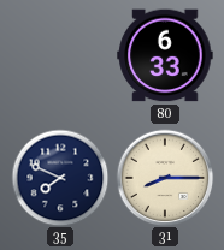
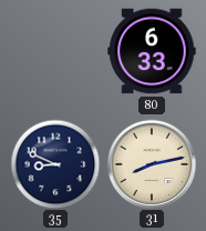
35: 7:49 -> 8:49 (55, 164)
31: 8:15 -> 8:13 (152, 164)
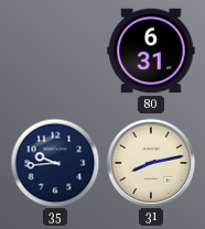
80: 6:33 -> 6:31 (151, 51)
35: 8:49 -> 9:44 (55, 163)
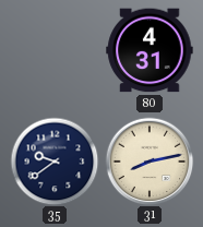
80: 6:31 -> 4:31 (150, 50)
35: 9:44 -> 9:39 (55, 162)
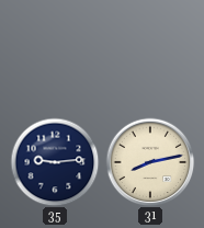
80: 4:31 -> none (150, 50)
35: 9:39 -> 9:14 (55, 162)
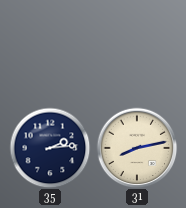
35: 9:14 -> 2:14 (50, 148)
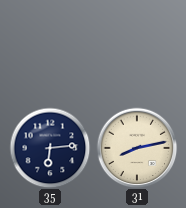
35: 2:14 -> 6:14 (50, 148)
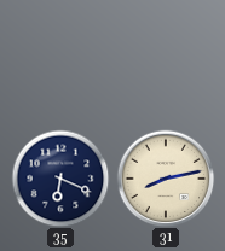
35: 6:14 -> 6:19 (60, 179)
